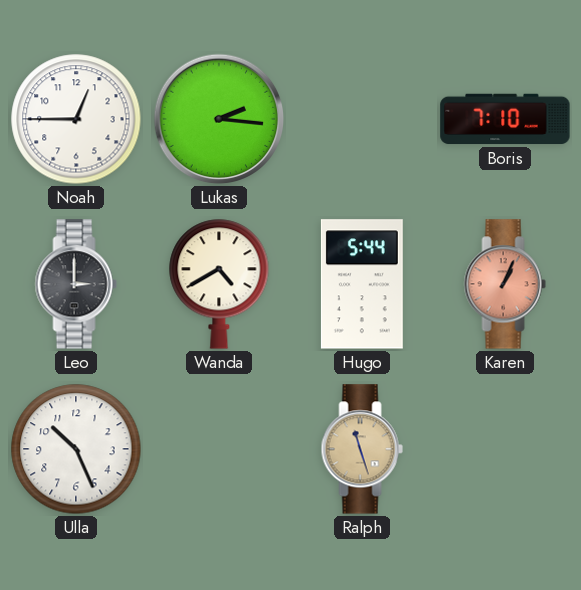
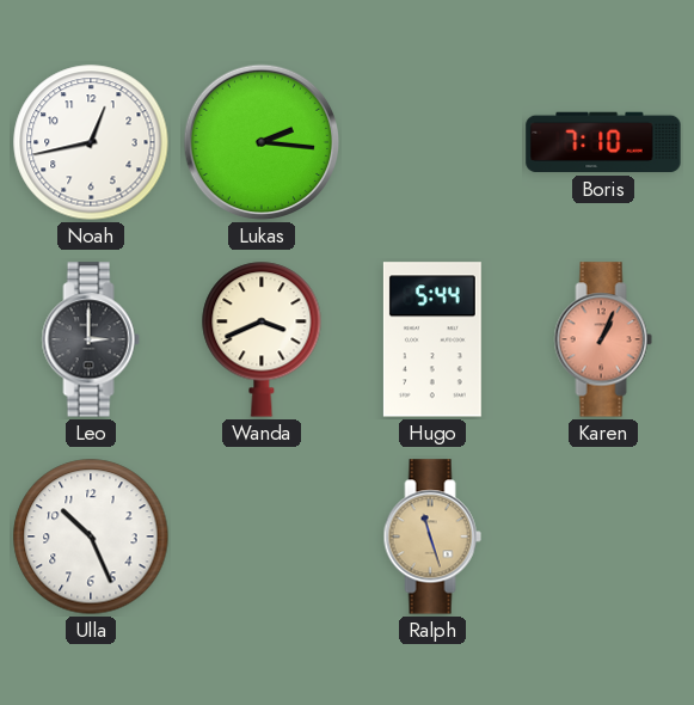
Noah: 12:45 -> 12:43 (91, 142)
Wanda: 4:40 -> 3:41 (262, 339)
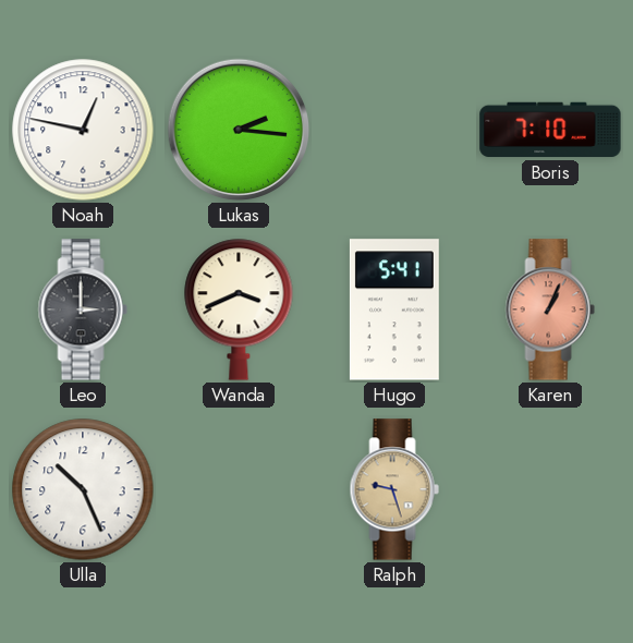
Noah: 12:43 -> 12:47 (83, 130)
Hugo: 5:44 -> 5:41 (394, 310)
Ralph: 11:27 -> 9:27 (394, 489)
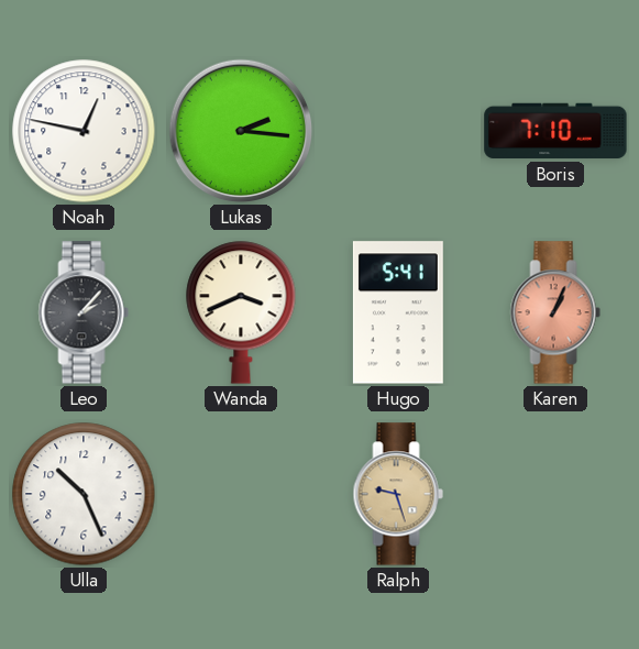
Leo: 3:00 -> 2:07 (84, 312)
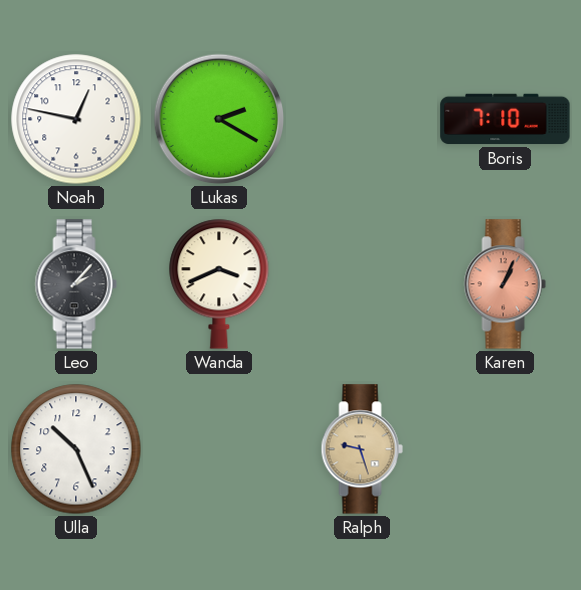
Lukas: 2:16 -> 2:20 (219, 119)
Hugo: 5:41 -> none (398, 312)
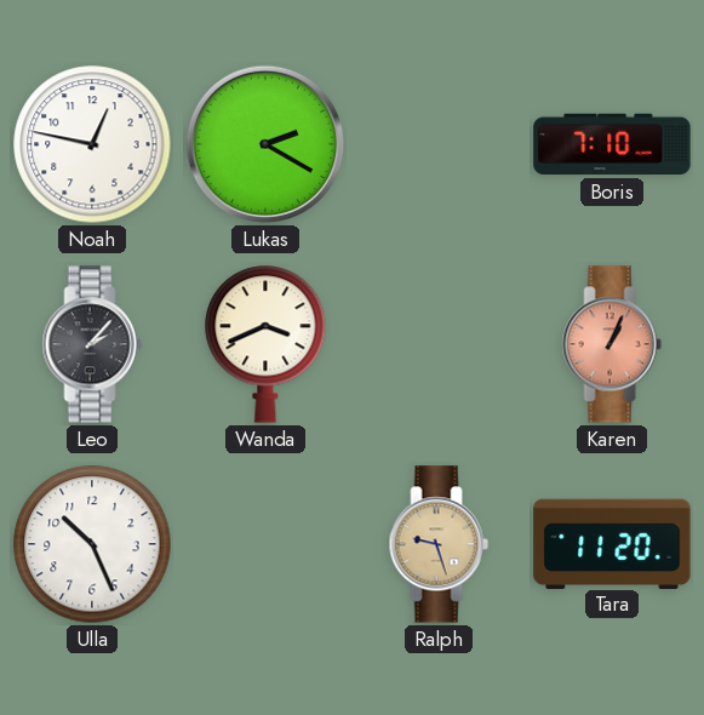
Tara: none -> 11:20 (612, 543)
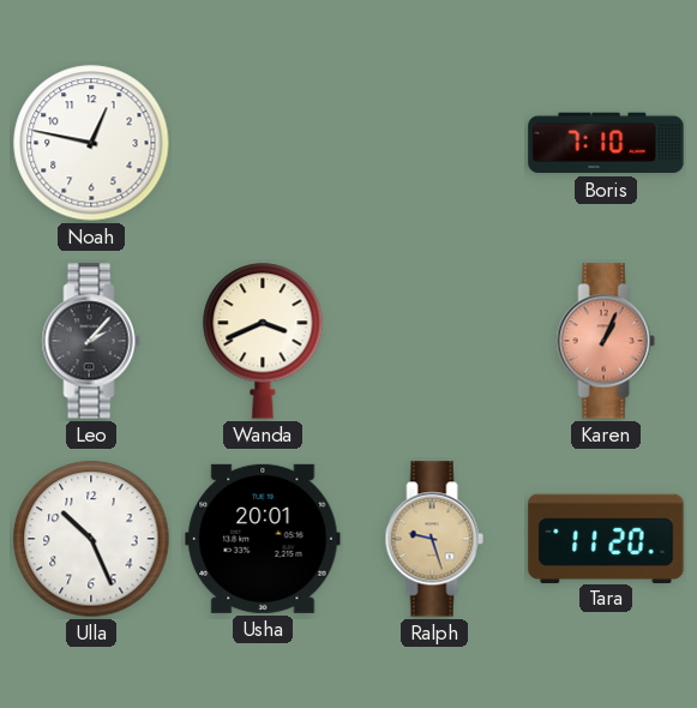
Lukas: 2:20 -> none (265, 144)
Usha: none -> 20:01 (263, 539)
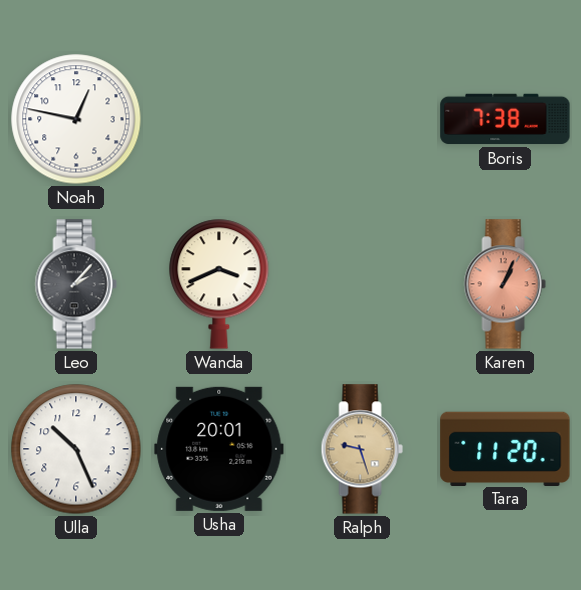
Boris: 7:10 -> 7:38 (505, 119)
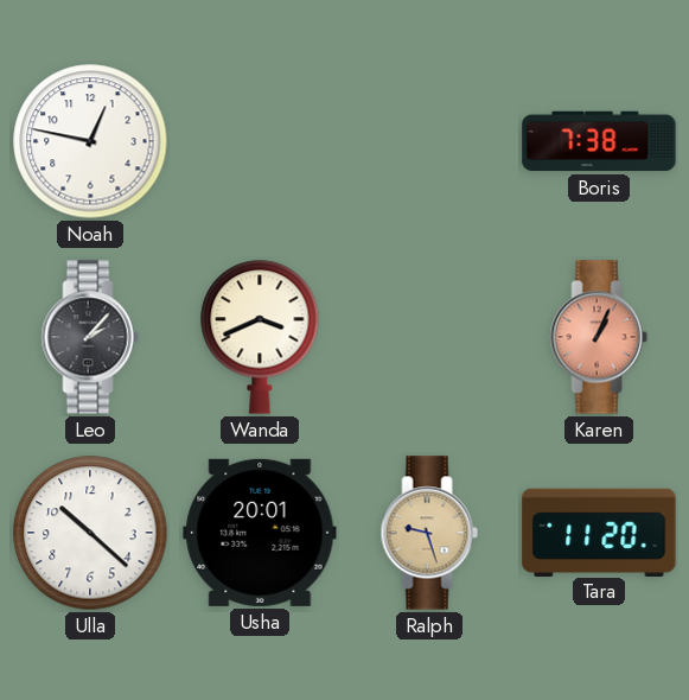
Ulla: 10:26 -> 10:22 (90, 533)
